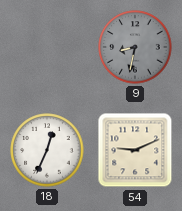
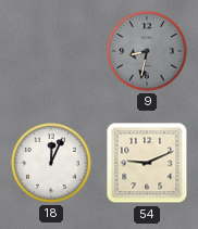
18: 12:34 -> 12:04 (51, 163)
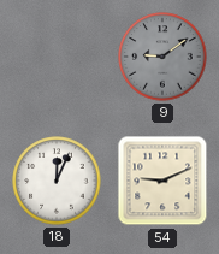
9: 8:32 -> 9:09 (162, 57)
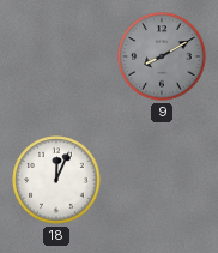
9: 9:09 -> 8:10 (162, 56)
54: 9:11 -> none (162, 181)
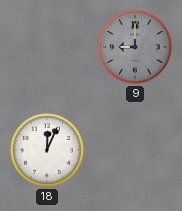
9: 8:10 -> 9:00 (135, 47)
